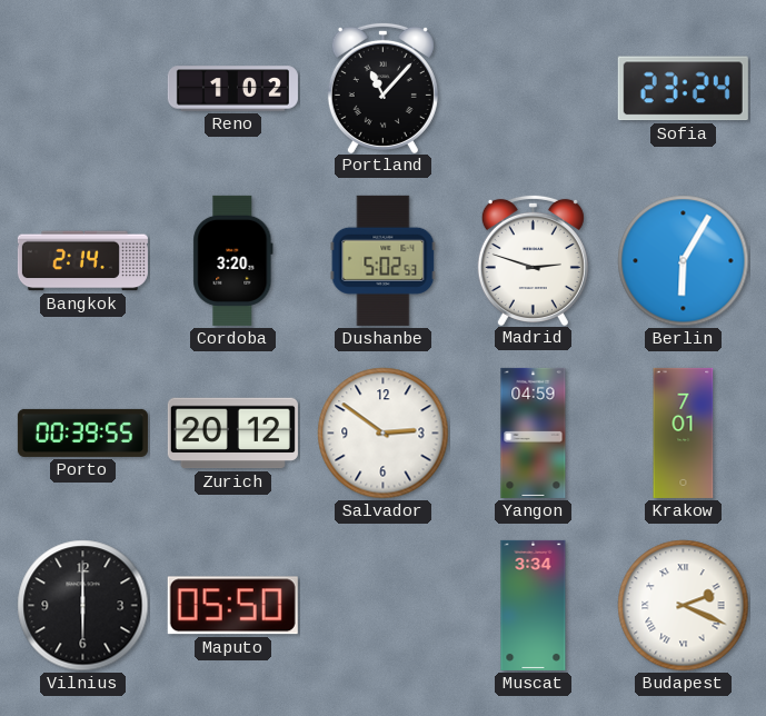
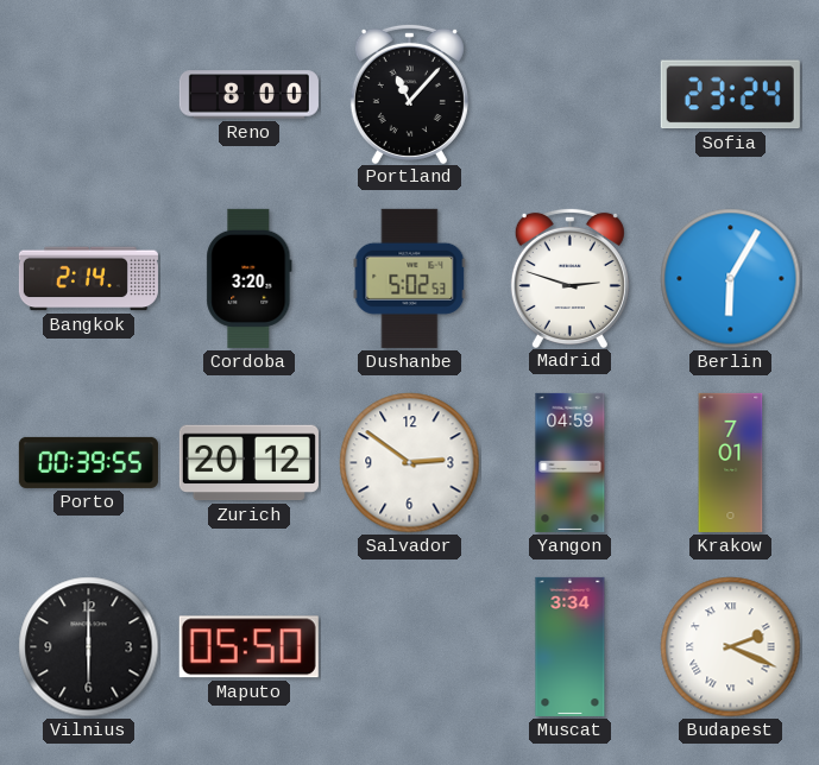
Reno: 1:02 -> 8:00 (248, 95)
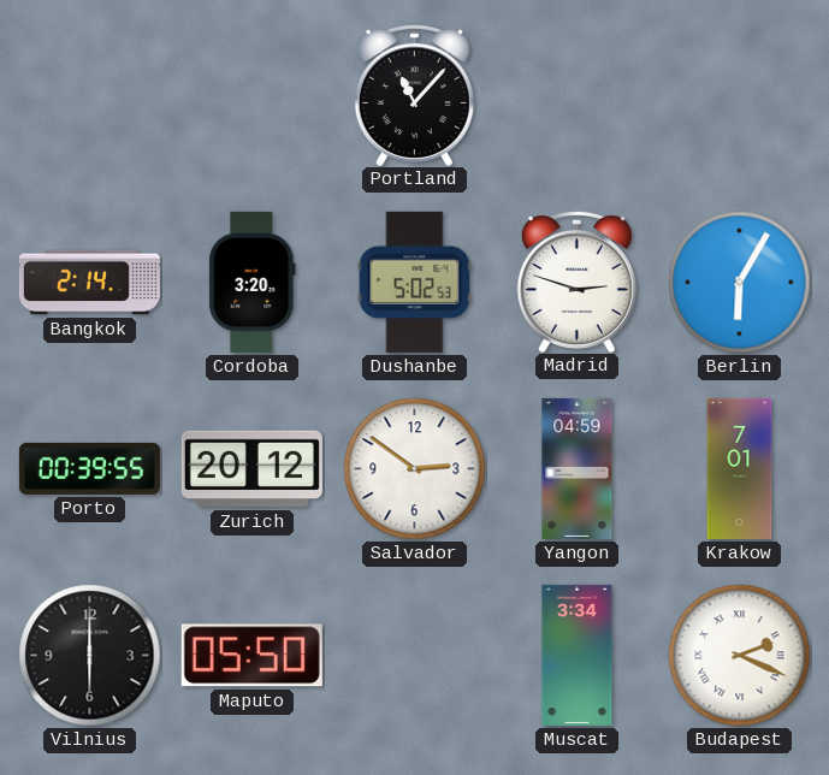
Reno: 8:00 -> none (248, 95)
Sofia: 23:24 -> none (730, 95)
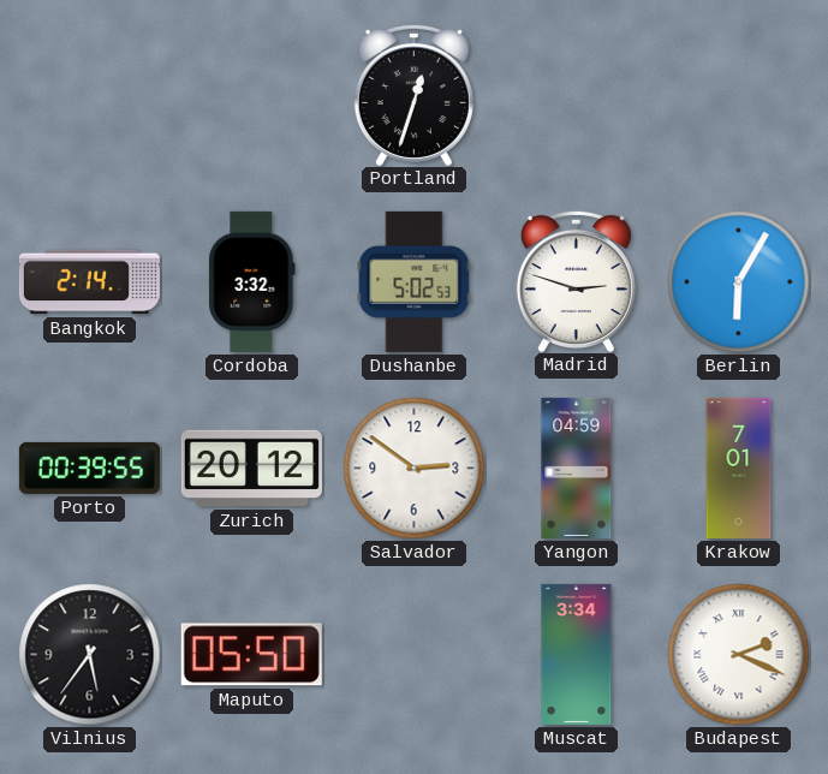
Portland: 11:07 -> 12:33 (413, 94)
Cordoba: 3:20 -> 3:32 (252, 281)
Vilnius: 6:00 -> 5:36 (90, 655)
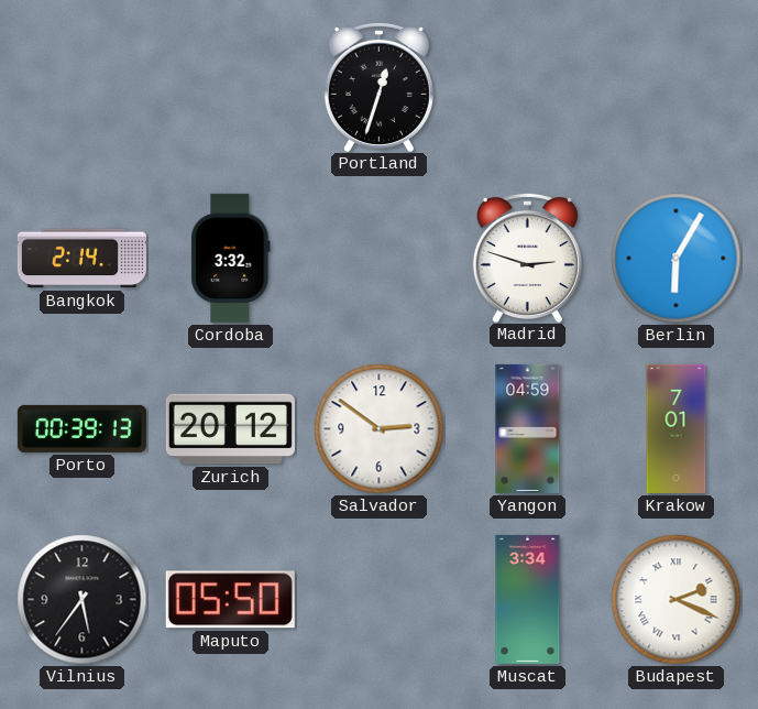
Dushanbe: 5:02 -> none (415, 281)
Porto: 00:39:55 -> 00:39:13 (81, 428)
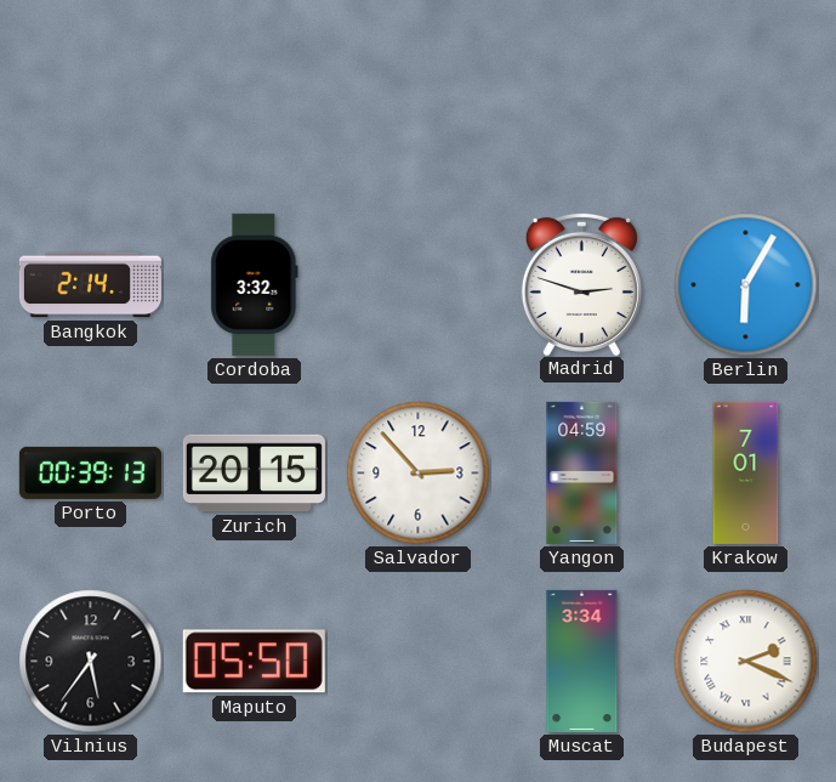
Portland: 12:33 -> none (378, 86)
Zurich: 20:12 -> 20:15 (254, 474)
Salvador: 2:51 -> 2:53 (419, 474)
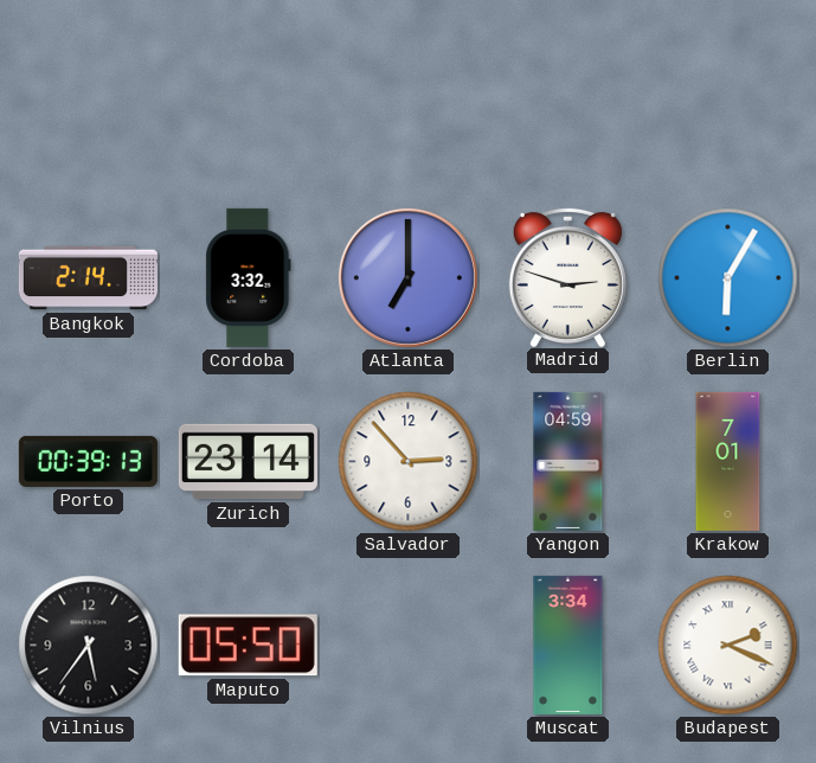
Atlanta: none -> 7:00 (407, 277)
Zurich: 20:15 -> 23:14 (248, 462)
